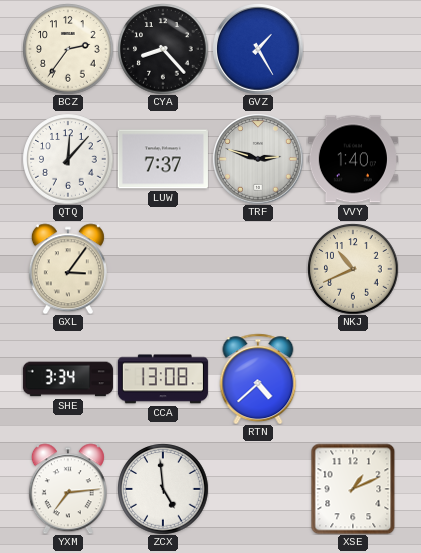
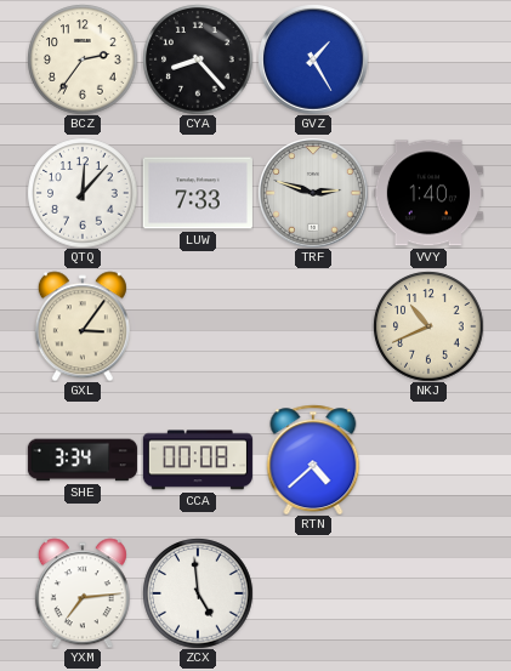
LUW: 7:37 -> 7:33 (198, 193)
CCA: 13:08 -> 00:08 (198, 460)
XSE: 1:11 -> none (353, 489)
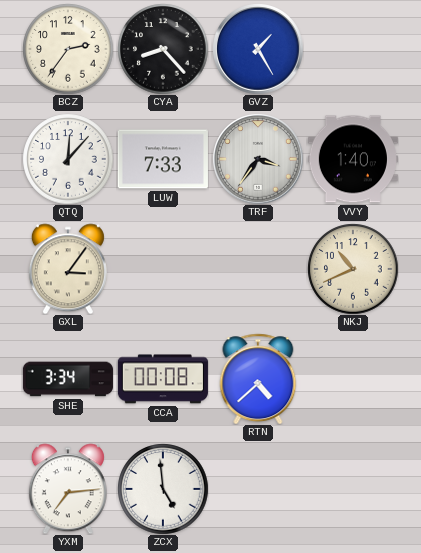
TRF: 2:48 -> 3:36 (258, 159)
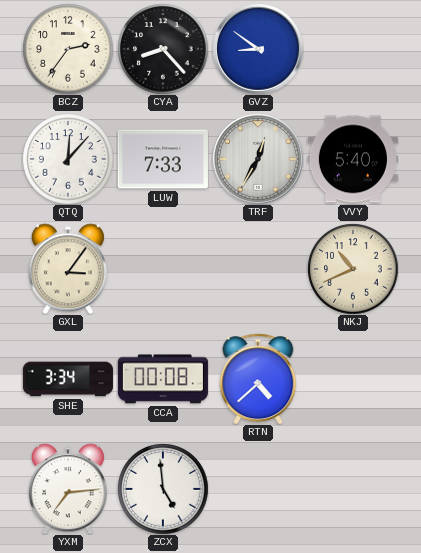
GVZ: 1:25 -> 8:51 (258, 49)
TRF: 3:36 -> 12:35 (258, 159)
VVY: 1:40 -> 5:40 (353, 159)
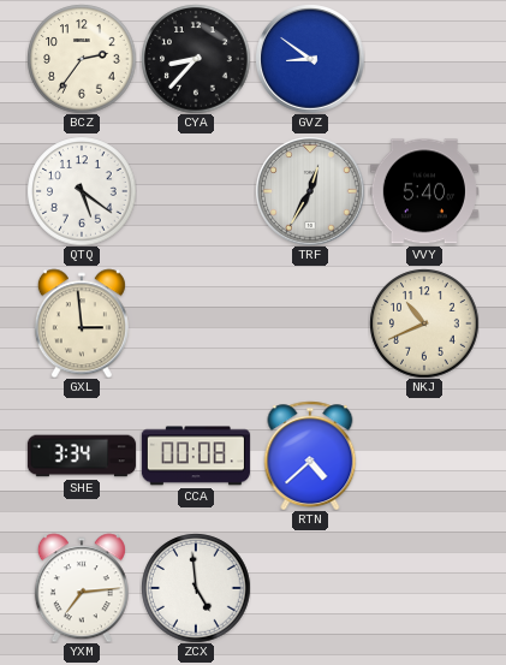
CYA: 8:23 -> 8:37 (196, 59)
QTQ: 12:07 -> 5:21 (82, 191)
LUW: 7:33 -> none (163, 159)
GXL: 3:06 -> 2:59 (82, 323)
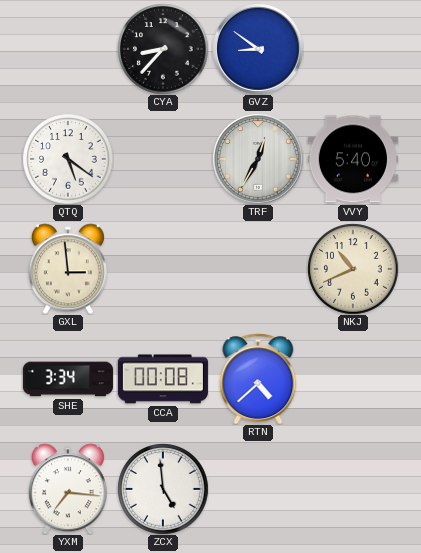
BCZ: 2:36 -> none (82, 59)
YXM: 7:14 -> 7:16 (68, 489)
